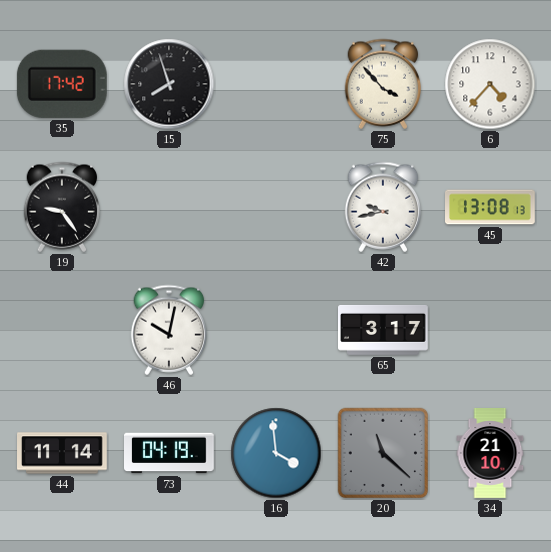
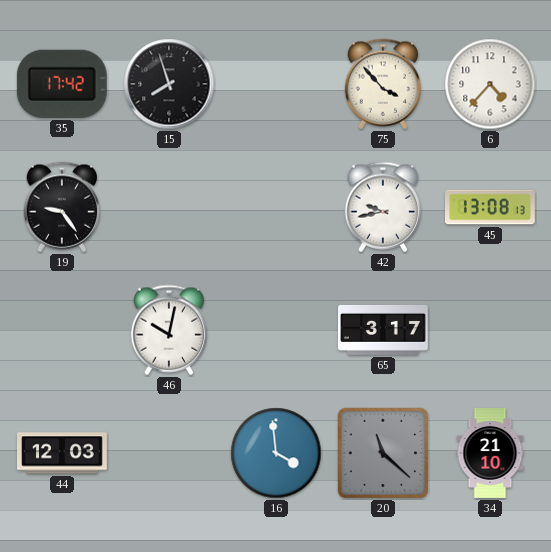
44: 11:14 -> 12:03 (63, 453)
73: 04:19 -> none (170, 453)
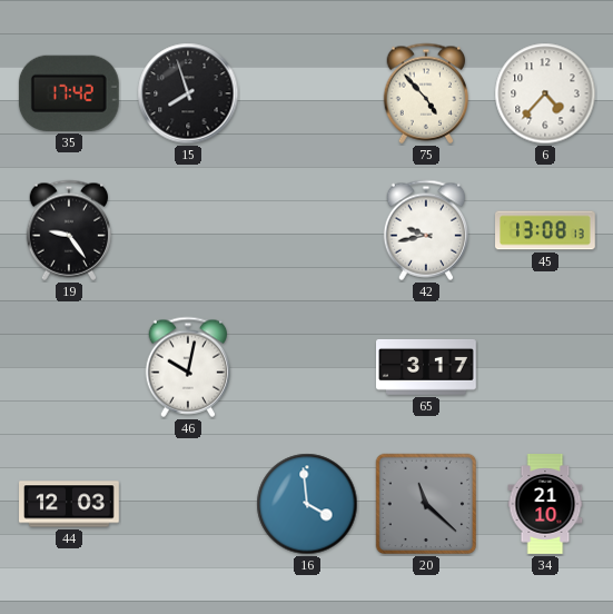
75: 3:53 -> 4:53 (426, 93)
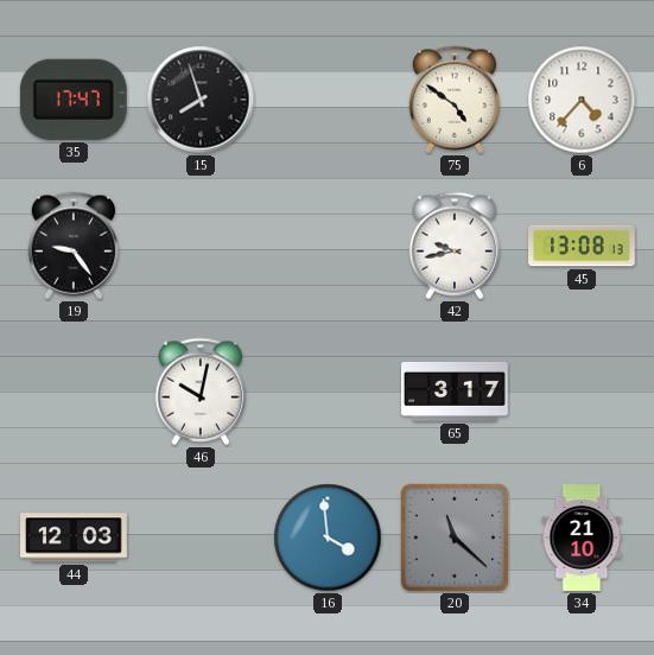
35: 17:42 -> 17:47 (74, 100)
75: 4:53 -> 4:51 (455, 100)
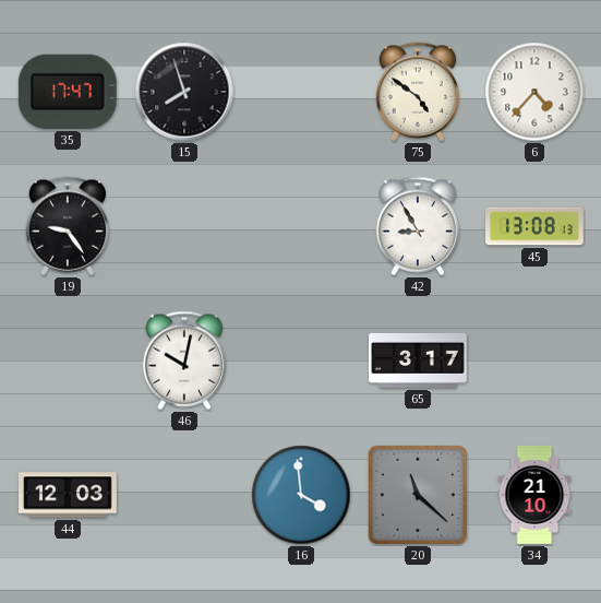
42: 9:43 -> 8:55 (418, 226)
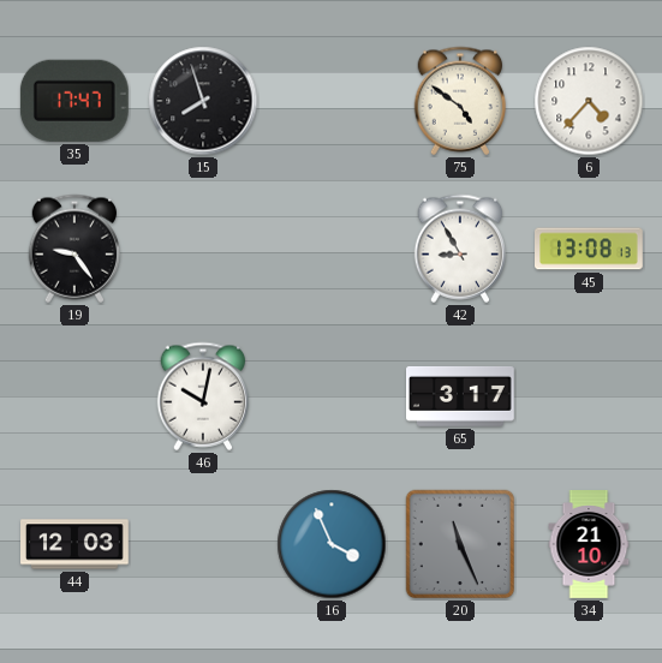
16: 3:59 -> 3:56 (332, 544)
20: 11:22 -> 11:26 (460, 544)
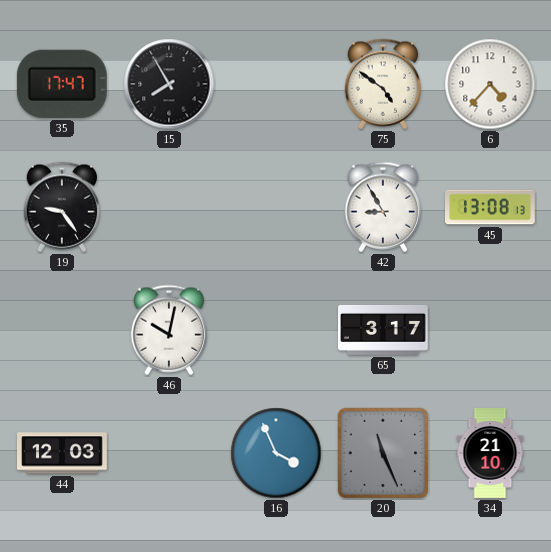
15: 7:57 -> 7:55 (169, 84)
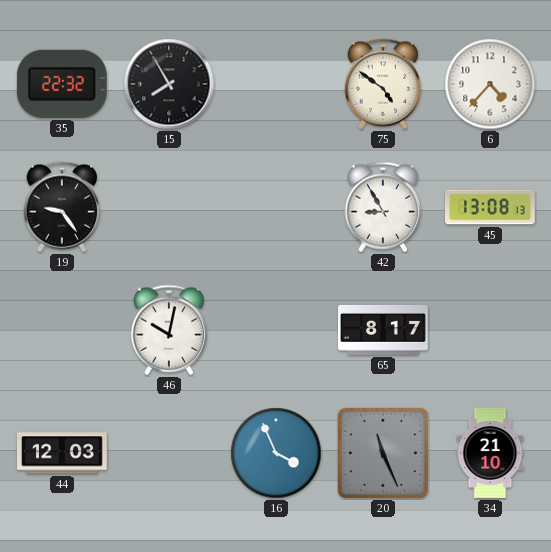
35: 17:47 -> 22:32 (62, 84)
65: 3:17 -> 8:17 (384, 330)
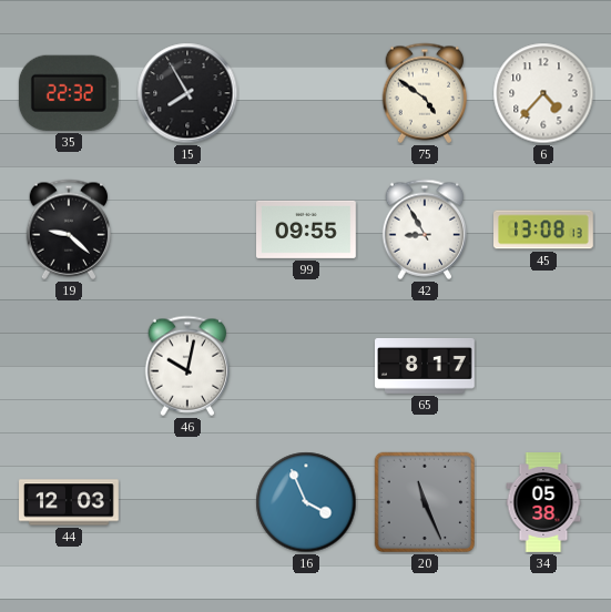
19: 9:24 -> 9:22 (69, 229)
99: none -> 09:55 (307, 229)
34: 21:10 -> 05:38 (543, 503)
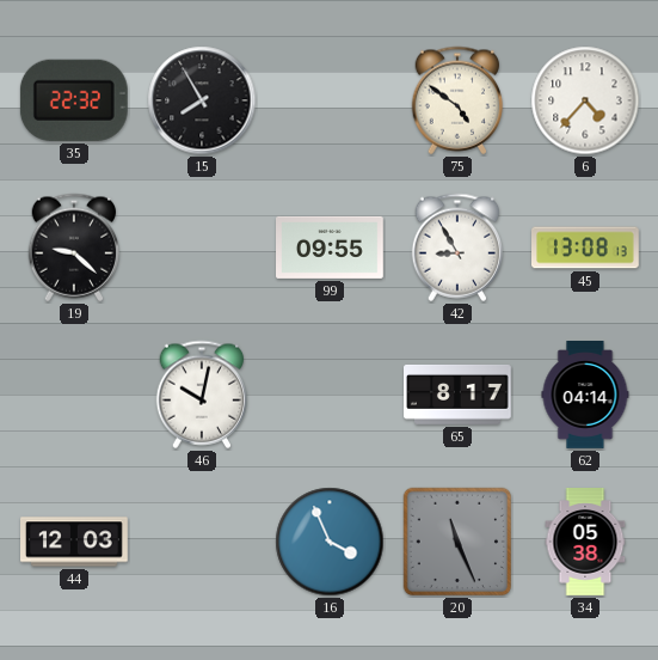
62: none -> 04:14 (585, 396)
